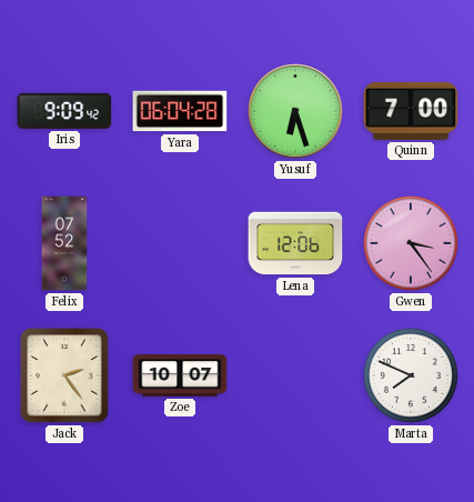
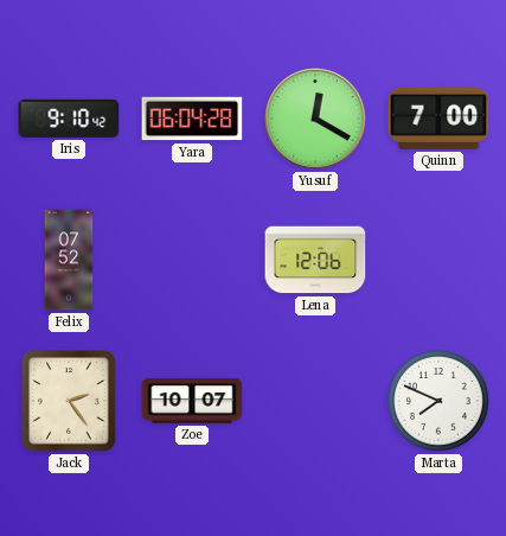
Iris: 9:09 -> 9:10 (69, 119)
Yusuf: 6:27 -> 12:20 (315, 119)
Gwen: 3:24 -> none (412, 244)
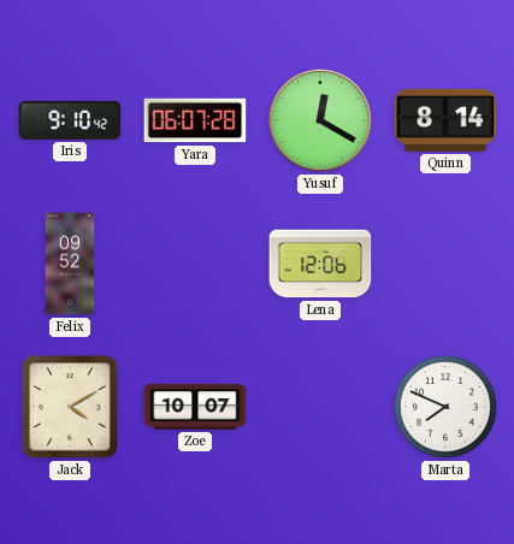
Yara: 06:04 -> 06:07 (195, 120)
Quinn: 7:00 -> 8:14 (445, 120)
Felix: 07:52 -> 09:52 (70, 264)
Jack: 2:24 -> 4:10 (70, 407)
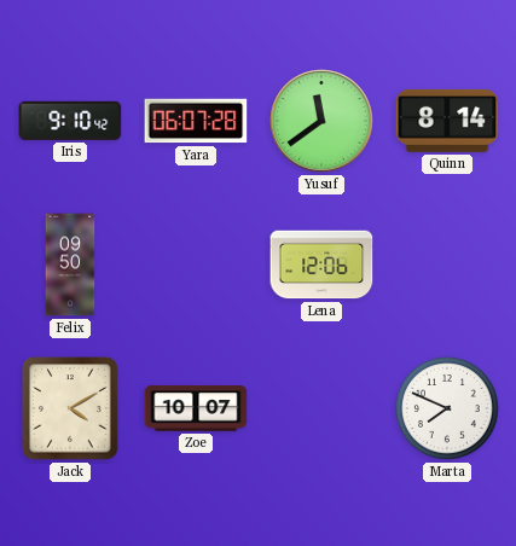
Yusuf: 12:20 -> 11:39 (321, 121)
Felix: 09:52 -> 09:50 (70, 265)
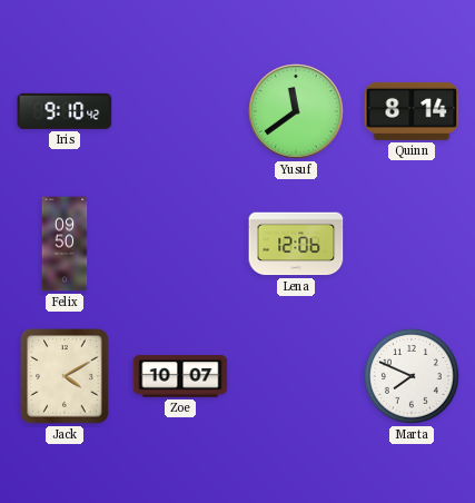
Yara: 06:07 -> none (196, 121)
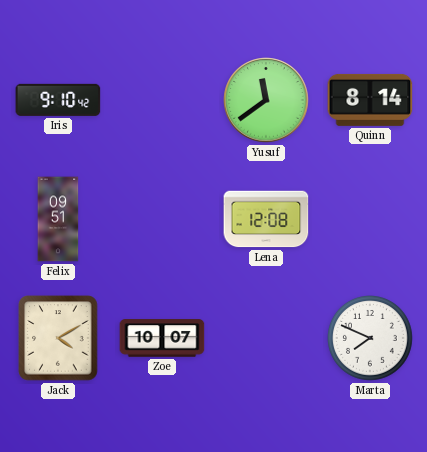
Felix: 09:50 -> 09:51 (58, 219)
Lena: 12:06 -> 12:08 (266, 219)
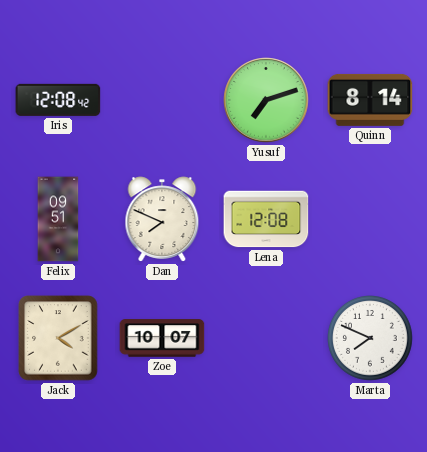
Iris: 9:10 -> 12:08 (58, 100)
Yusuf: 11:39 -> 7:12 (266, 100)
Dan: none -> 7:49 (162, 219)
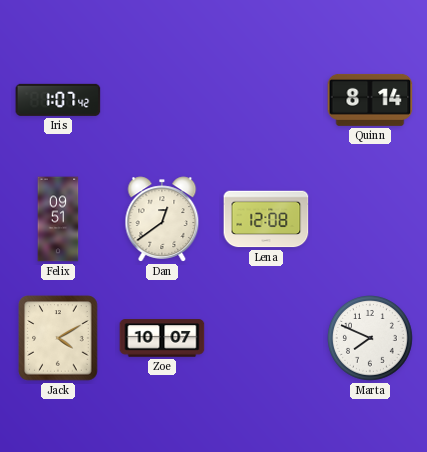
Iris: 12:08 -> 1:07 (58, 100)
Yusuf: 7:12 -> none (266, 100)
Dan: 7:49 -> 12:39 (162, 219)
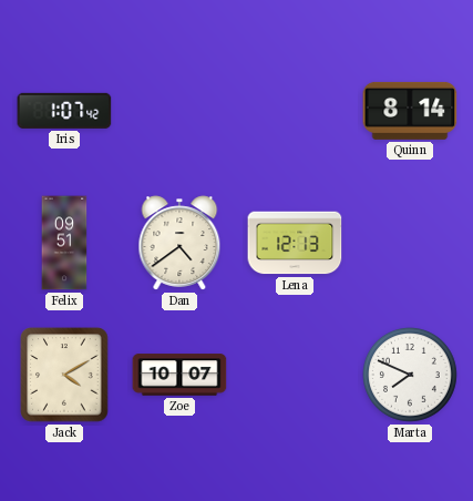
Dan: 12:39 -> 4:39 (179, 243)
Lena: 12:08 -> 12:13 (295, 243)
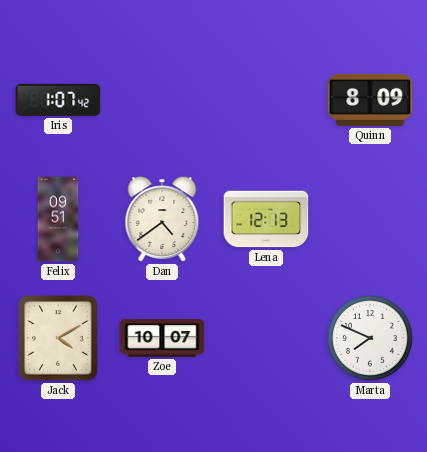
Quinn: 8:14 -> 8:09 (370, 100)
